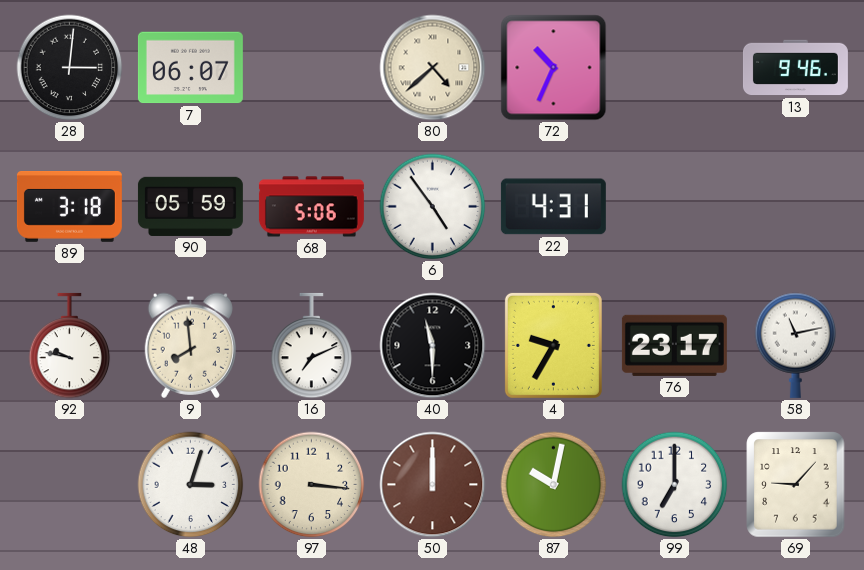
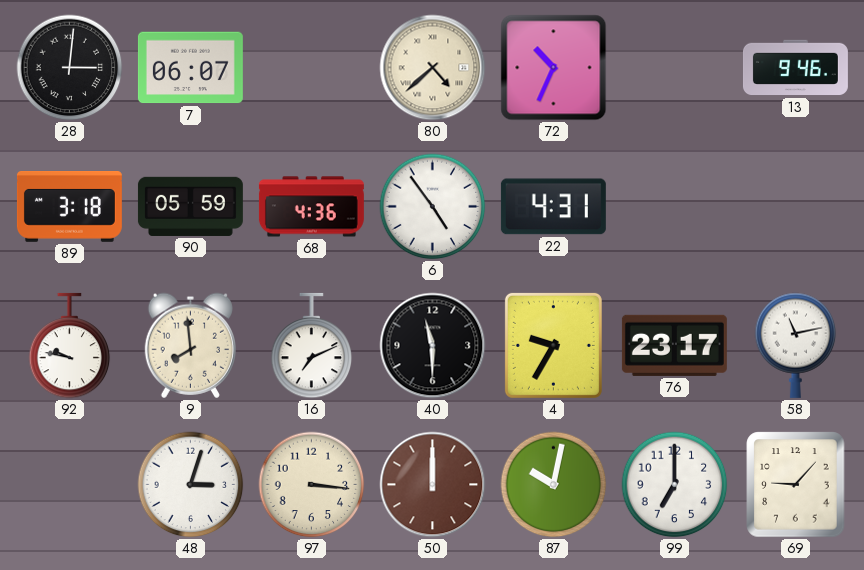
68: 5:06 -> 4:36 (311, 207)
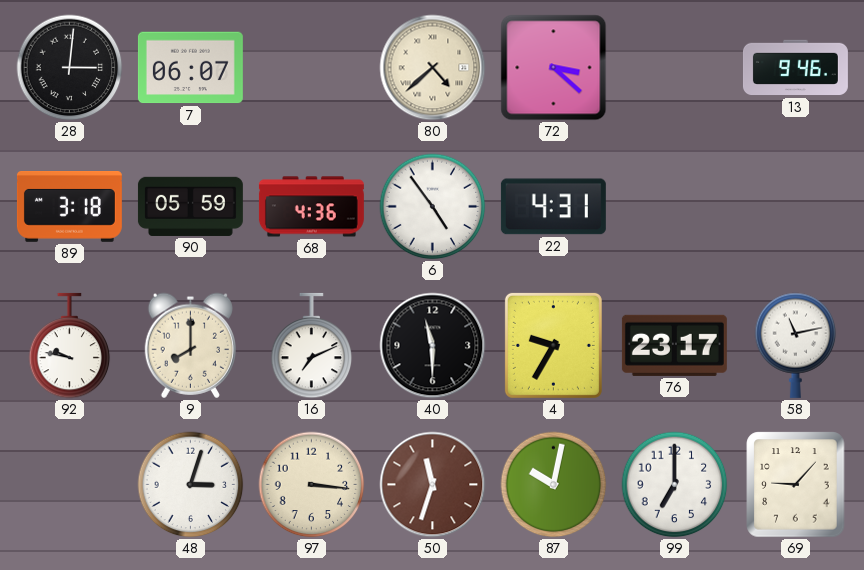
72: 10:34 -> 3:22 (554, 68)
9: 7:59 -> 8:00 (190, 345)
50: 12:00 -> 11:33 (433, 485)
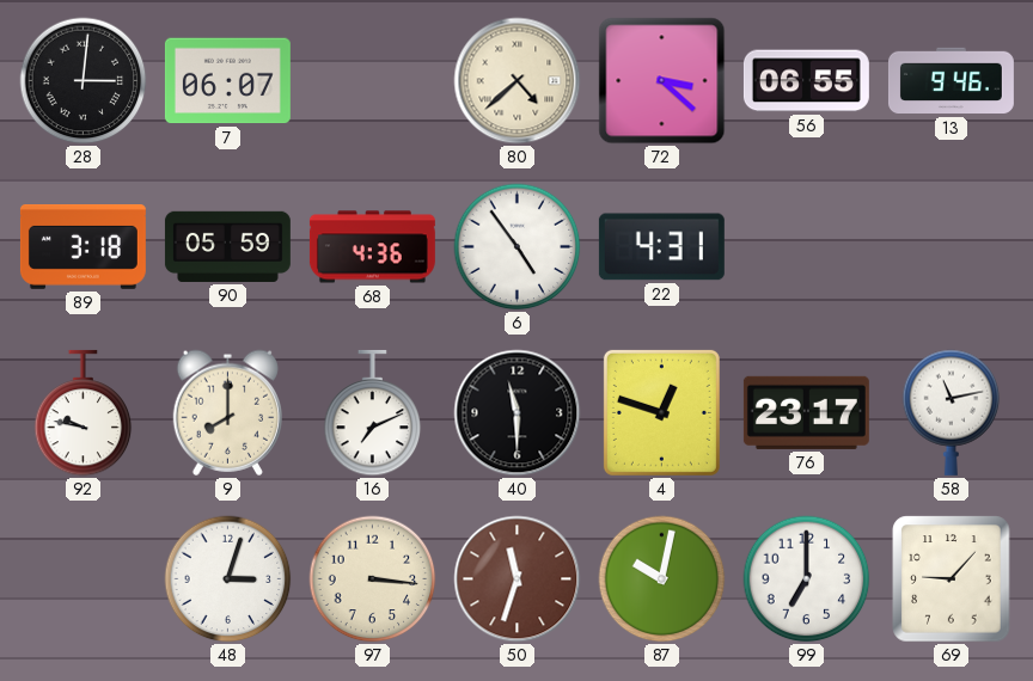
56: none -> 06:55 (806, 81)
4: 9:35 -> 12:48 (661, 412)
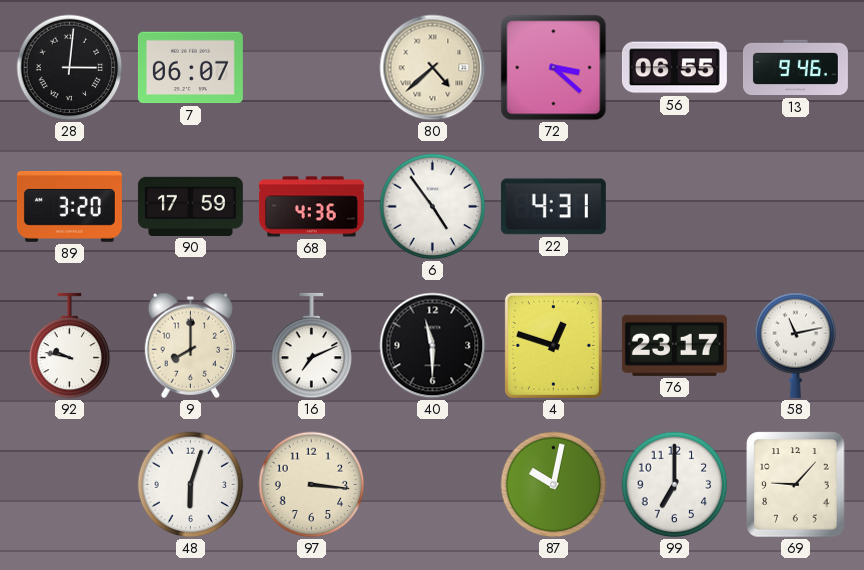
89: 3:18 -> 3:20 (69, 207)
90: 05:59 -> 17:59 (190, 206)
48: 3:03 -> 6:03 (191, 485)
50: 11:33 -> none (518, 579)
